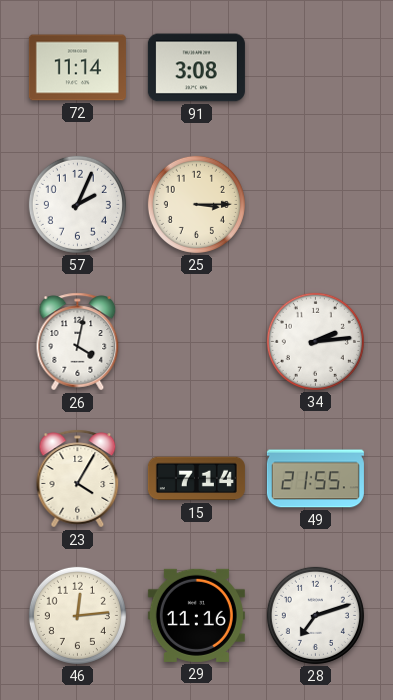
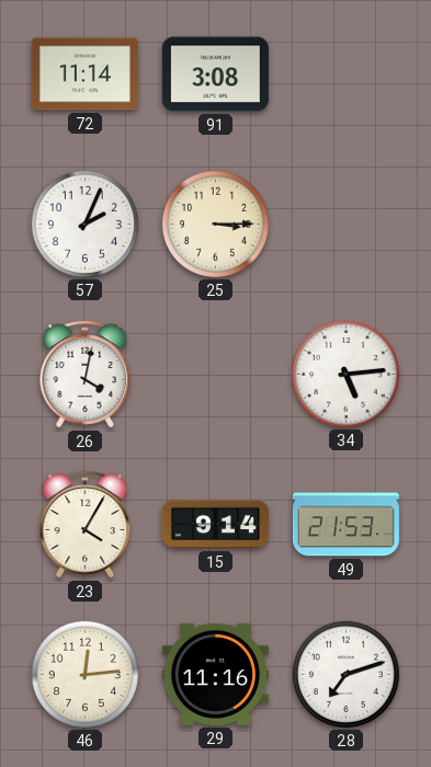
34: 2:14 -> 5:14 (345, 374)
15: 7:14 -> 9:14 (215, 525)
49: 21:55 -> 21:53 (345, 525)
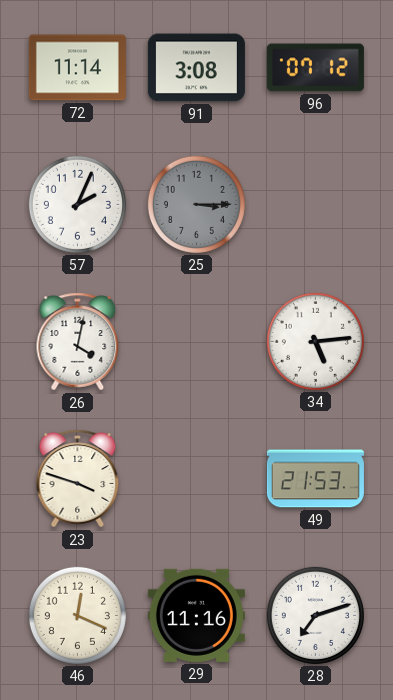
96: none -> 07:12 (315, 68)
25 dial: cream -> grey (196, 204)
23: 4:05 -> 3:48 (78, 479)
15: 9:14 -> none (215, 525)
46: 12:14 -> 12:19 (77, 615)
